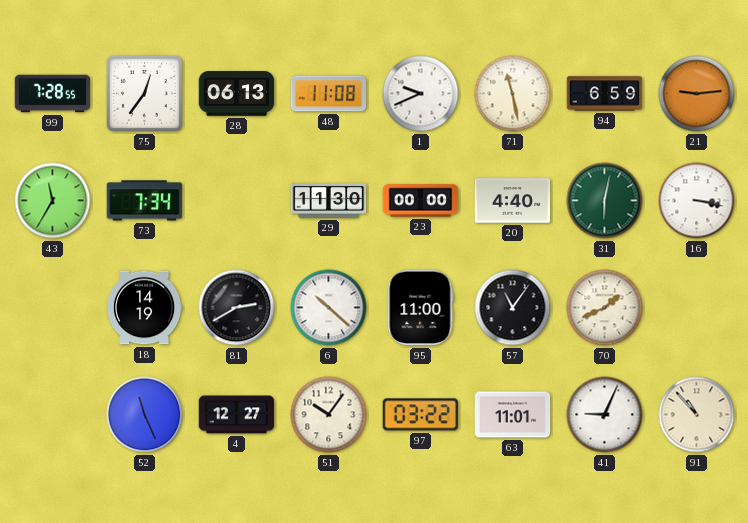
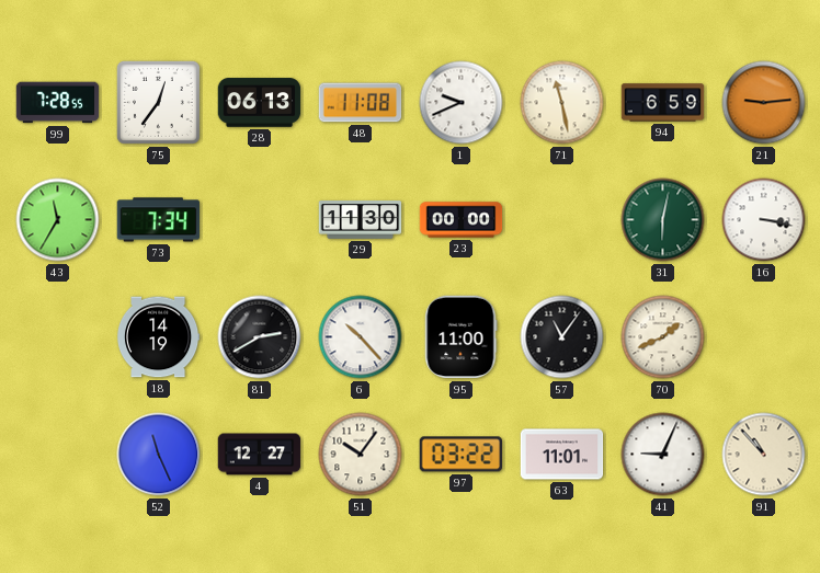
20: 4:40 -> none (513, 201)
6: 10:22 -> 10:23 (361, 337)
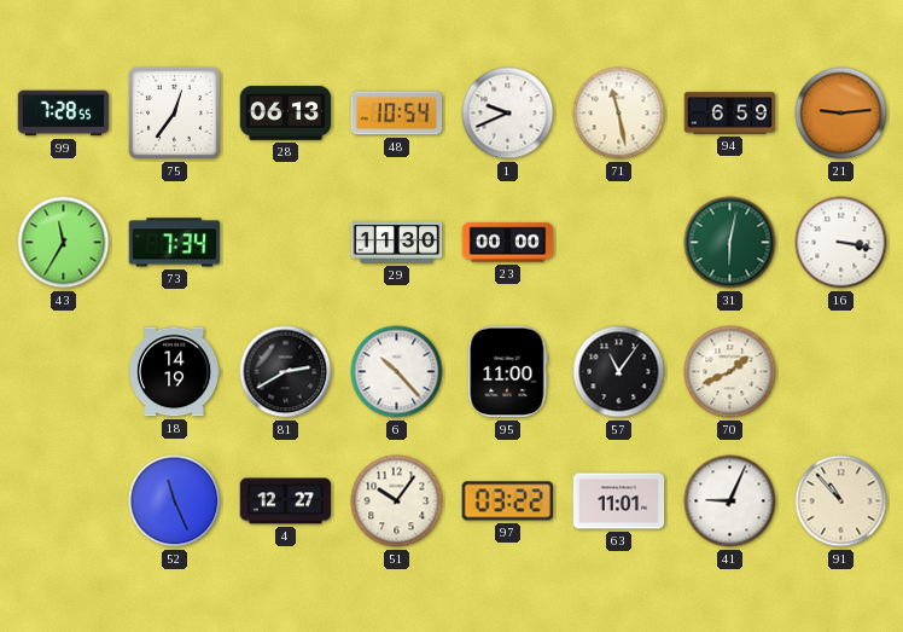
48: 11:08 -> 10:54 (397, 114)
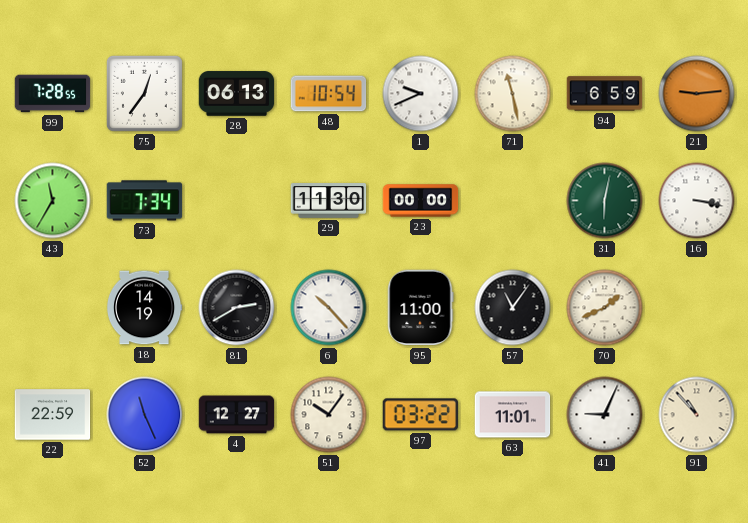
22: none -> 22:59 (53, 415)
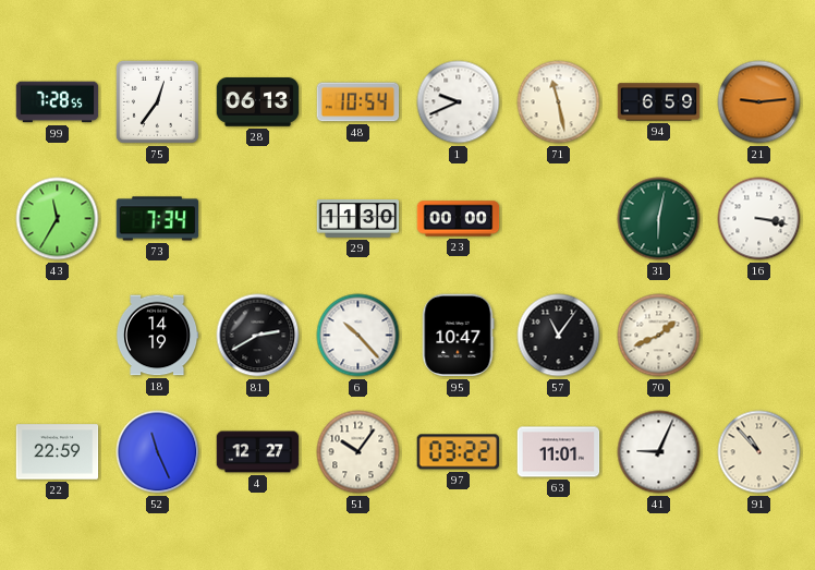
95: 11:00 -> 10:47 (459, 336)
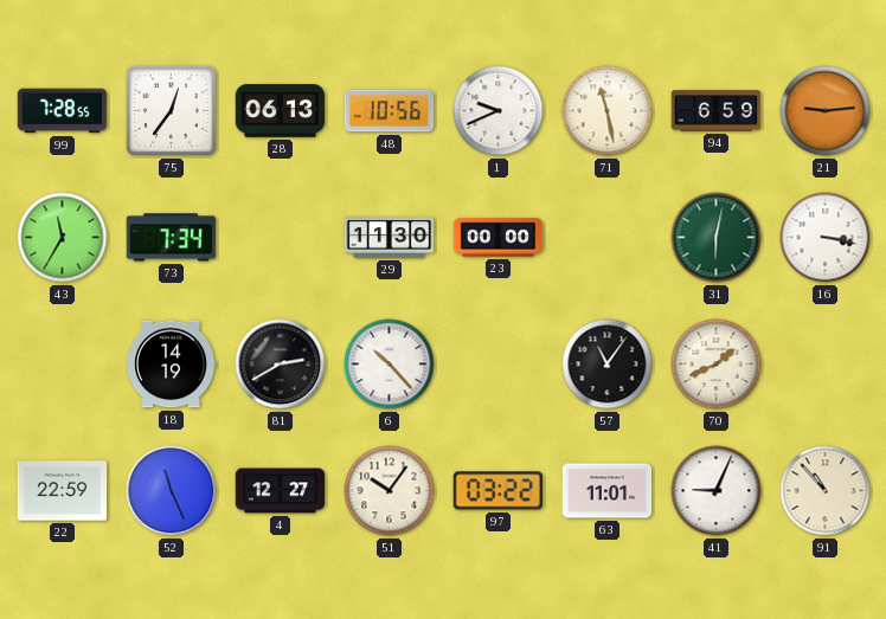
48: 10:54 -> 10:56 (390, 111)
95: 10:47 -> none (459, 336)
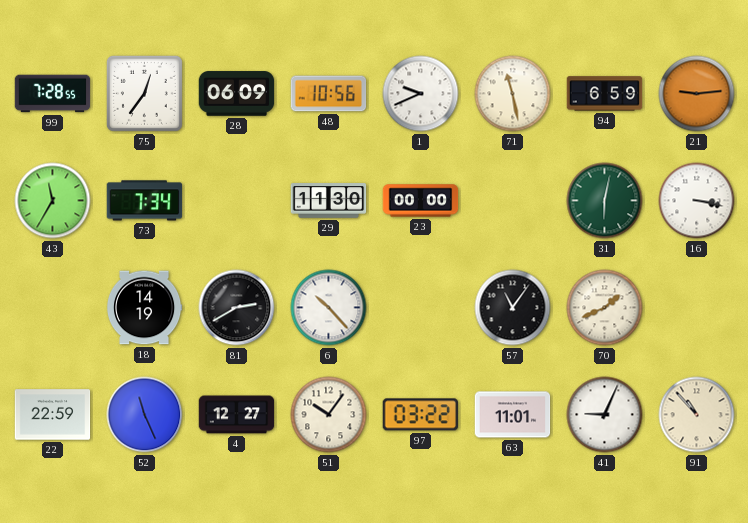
28: 06:13 -> 06:09 (237, 94)
